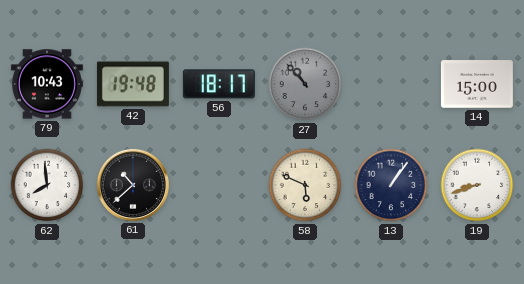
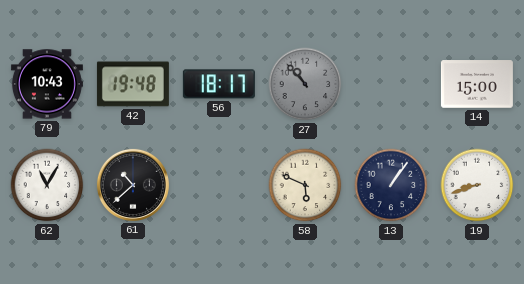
62: 7:59 -> 11:05 (47, 185)
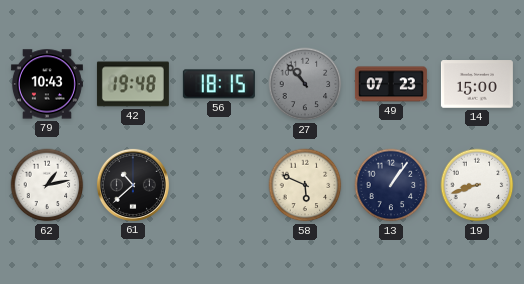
56: 18:17 -> 18:15 (219, 84)
49: none -> 07:23 (391, 84)
62: 11:05 -> 1:13 (47, 185)
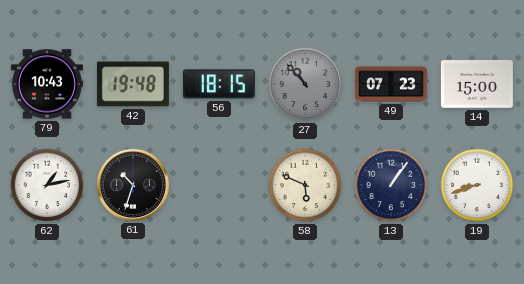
61: 10:38 -> 10:33 (133, 185)
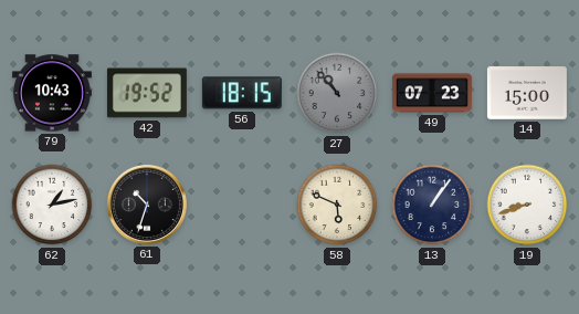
42: 19:48 -> 19:52 (147, 93)
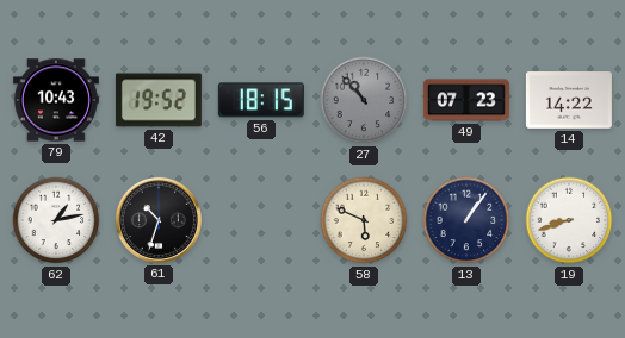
14: 15:00 -> 14:22 (569, 100)
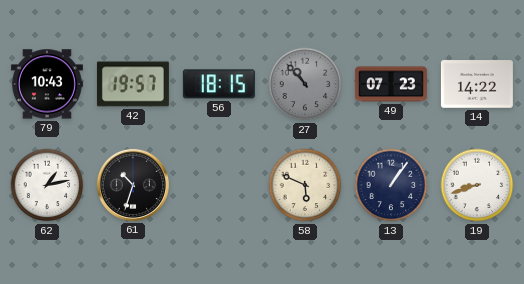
42: 19:52 -> 19:57 (133, 84)
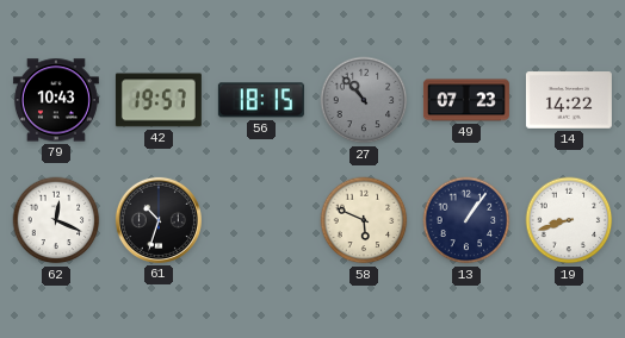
62: 1:13 -> 12:19 (56, 220)
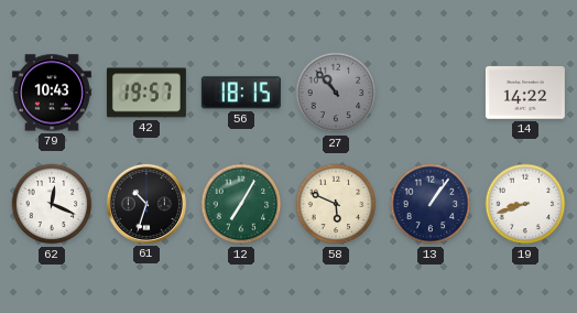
49: 07:23 -> none (466, 100)
12: none -> 7:05 (241, 204)
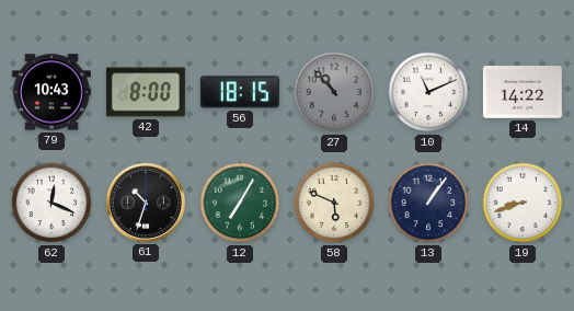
42: 19:57 -> 8:00 (146, 92)
10: none -> 11:11 (428, 92)
